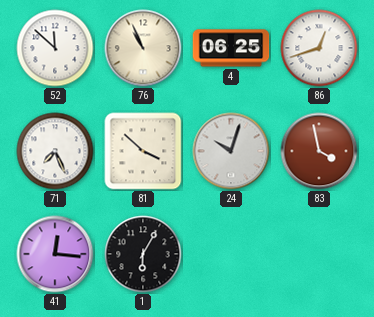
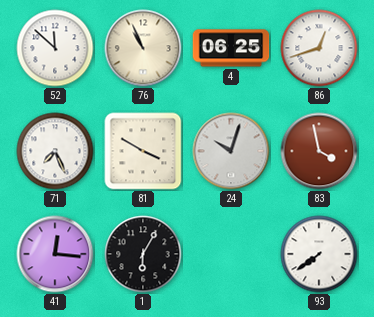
81: 3:52 -> 3:50 (143, 151)
93: none -> 7:39 (319, 254)
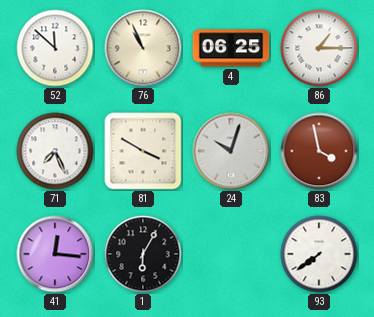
86: 12:42 -> 1:15 (319, 48)
